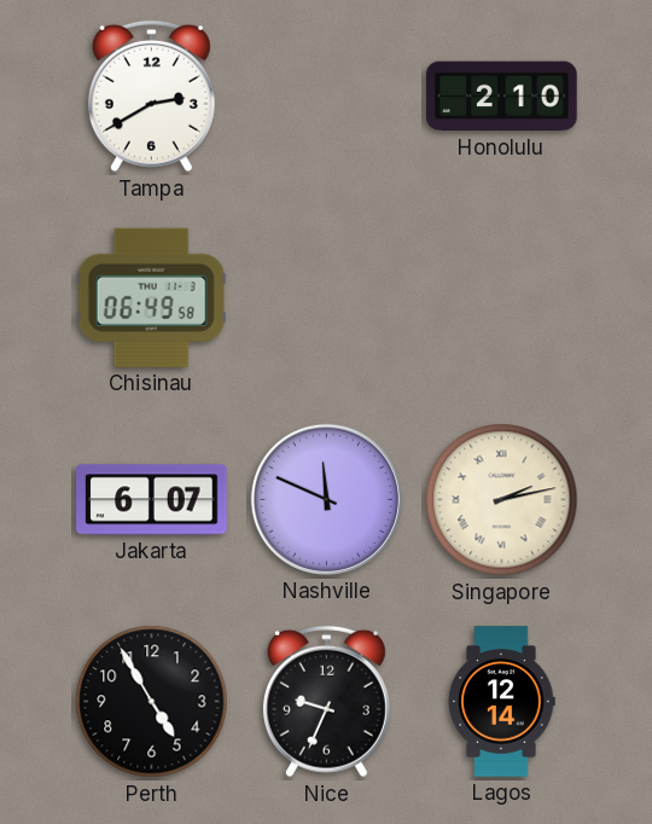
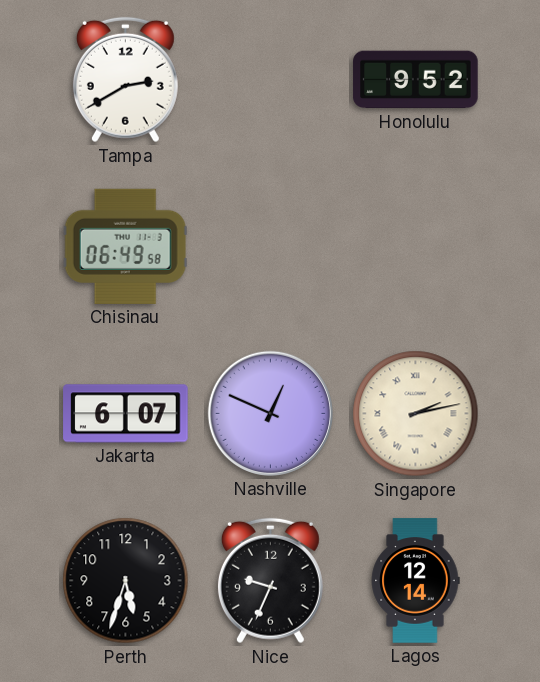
Honolulu: 2:10 -> 9:52 (416, 80)
Nashville: 11:49 -> 12:49 (270, 413)
Perth: 4:55 -> 5:33 (126, 581)
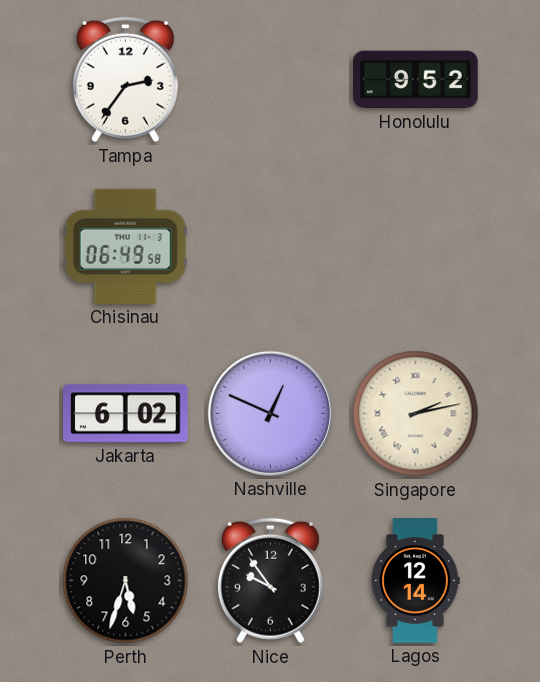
Tampa: 2:40 -> 2:36 (125, 80)
Jakarta: 6:07 -> 6:02 (126, 414)
Nice: 9:34 -> 9:54 (270, 581)
